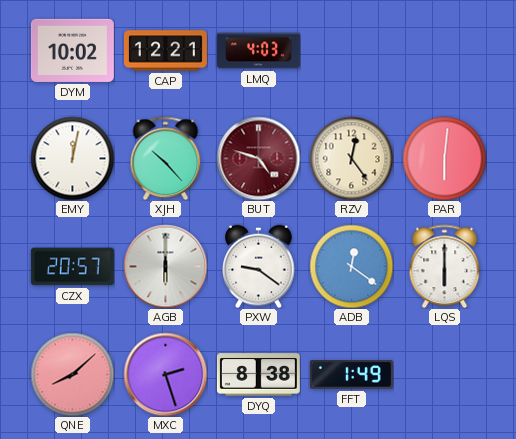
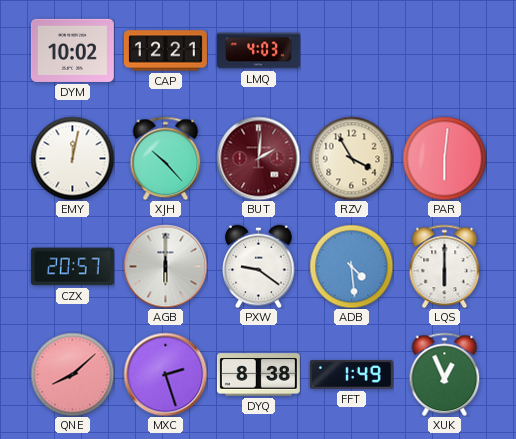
BUT: 4:48 -> 2:01 (258, 158)
RZV: 12:24 -> 3:55 (351, 158)
ADB: 12:21 -> 4:29 (351, 266)
XUK: none -> 12:56 (445, 374)
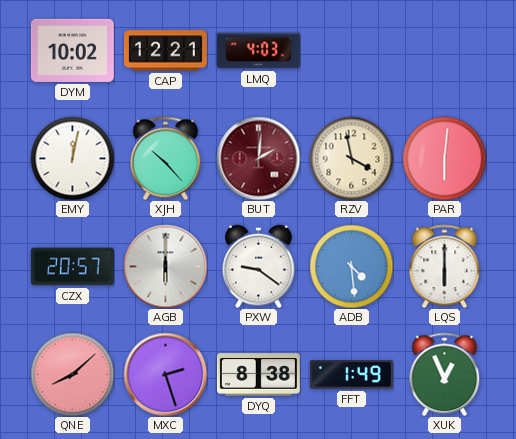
RZV: 3:55 -> 3:58 (351, 158)
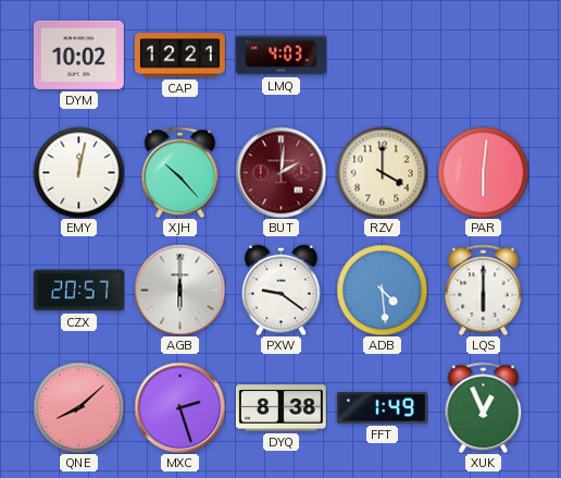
RZV: 3:58 -> 4:00 (382, 172)
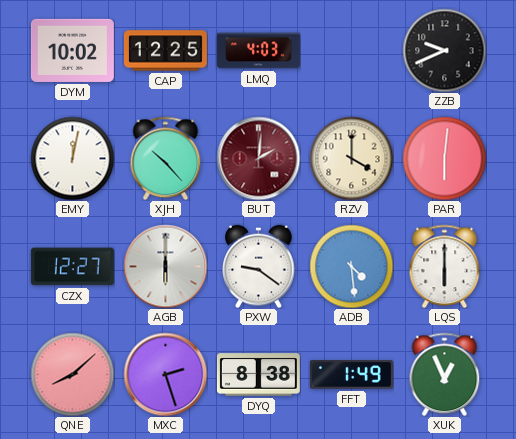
CAP: 12:21 -> 12:25 (165, 51)
ZZB: none -> 9:41 (444, 50)
CZX: 20:57 -> 12:27 (72, 267)
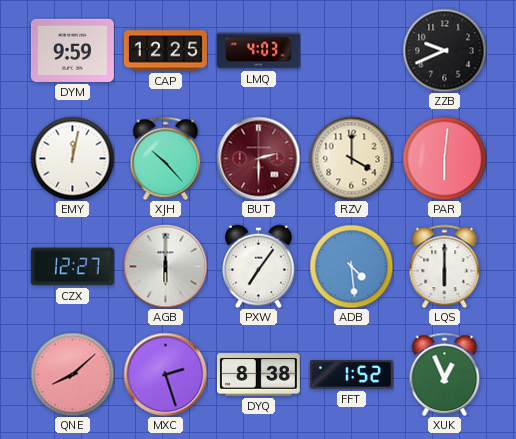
DYM: 10:02 -> 9:59 (72, 50)
BUT: 2:01 -> 2:30 (258, 158)
PXW: 9:21 -> 7:06 (259, 266)
FFT: 1:49 -> 1:52 (351, 375)
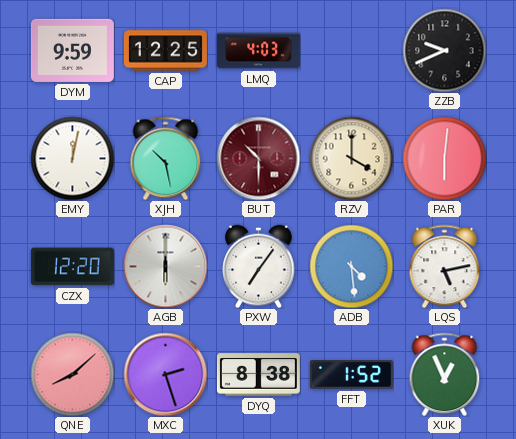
XJH: 10:23 -> 10:28 (166, 158)
BUT: 2:30 -> 10:30 (258, 158)
CZX: 12:27 -> 12:20 (72, 267)
LQS: 6:00 -> 5:13 (445, 266)
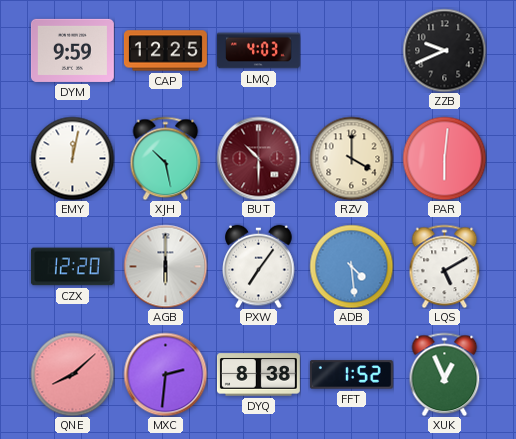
LQS: 5:13 -> 5:10 (445, 266)
MXC: 2:27 -> 2:31 (165, 374)
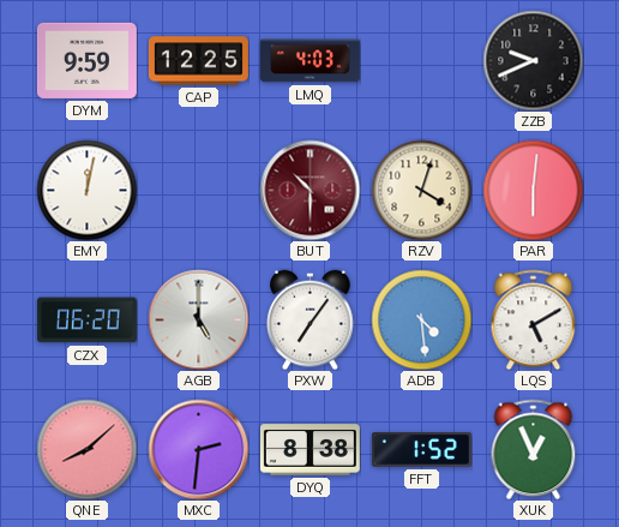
XJH: 10:28 -> none (166, 158)
RZV: 4:00 -> 4:03 (421, 190)
CZX: 12:20 -> 06:20 (86, 321)
AGB: 6:00 -> 5:00 (198, 319)
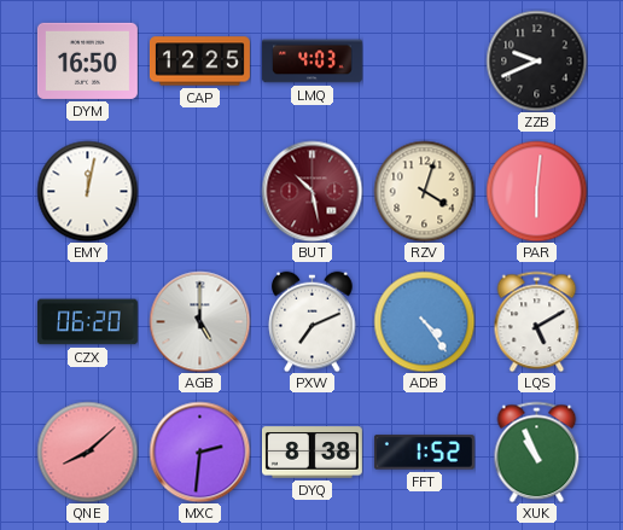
DYM: 9:59 -> 16:50 (87, 60)
BUT: 10:30 -> 10:28 (311, 191)
PXW: 7:06 -> 7:11 (313, 321)
ADB: 4:29 -> 4:24 (424, 321)
XUK: 12:56 -> 10:56 (537, 452)
